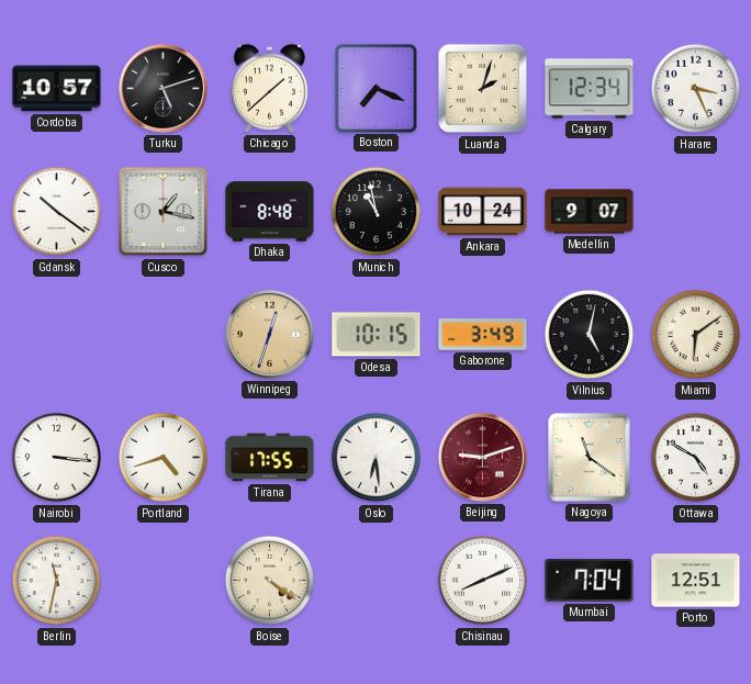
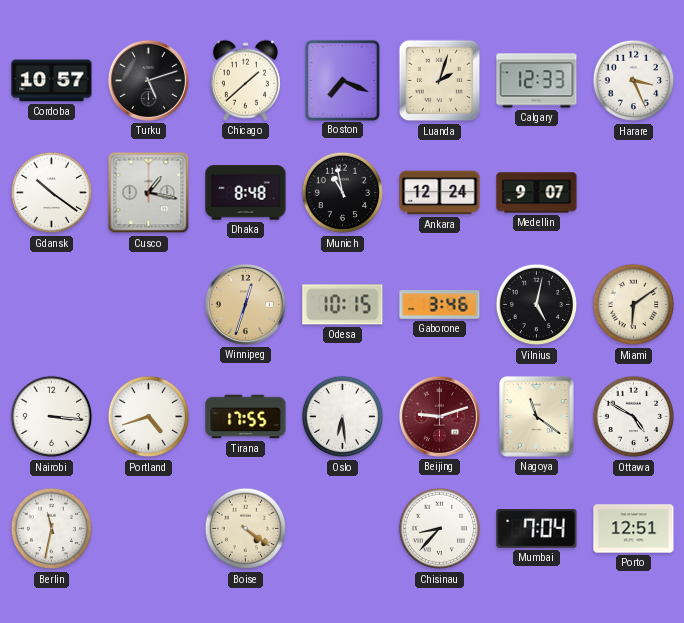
Calgary: 12:34 -> 12:33 (537, 81)
Ankara: 10:24 -> 12:24 (440, 193)
Gaborone: 3:49 -> 3:46 (440, 305)
Chisinau: 8:11 -> 8:37 (440, 529)
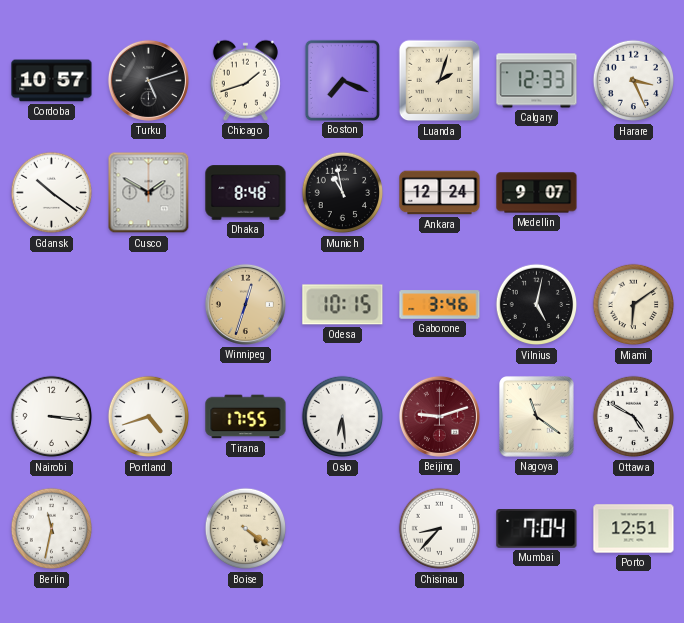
Chicago: 1:38 -> 1:42 (245, 80)
Cusco: 1:17 -> 1:50 (149, 193)
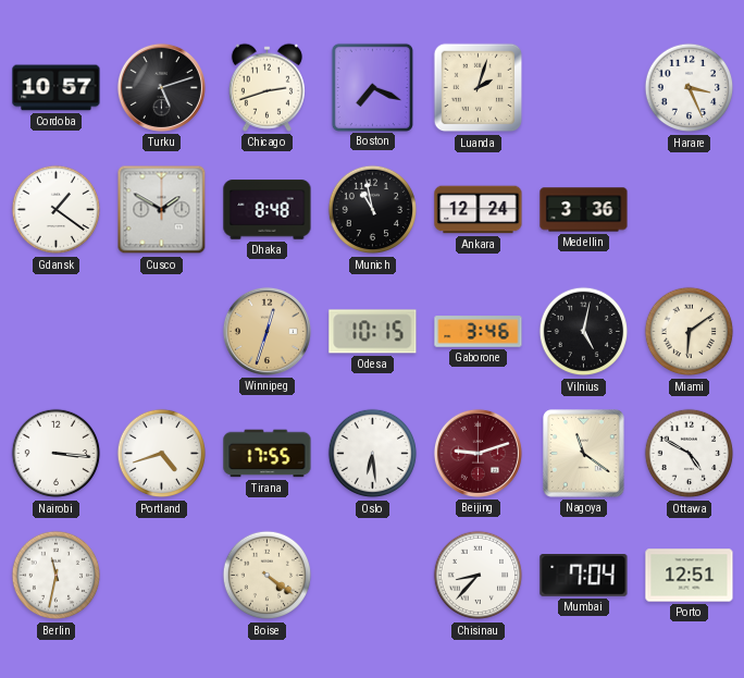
Chicago: 1:42 -> 2:42 (266, 87)
Calgary: 12:33 -> none (537, 81)
Gdansk: 10:21 -> 1:21 (57, 210)
Medellin: 9:07 -> 3:36 (584, 210)
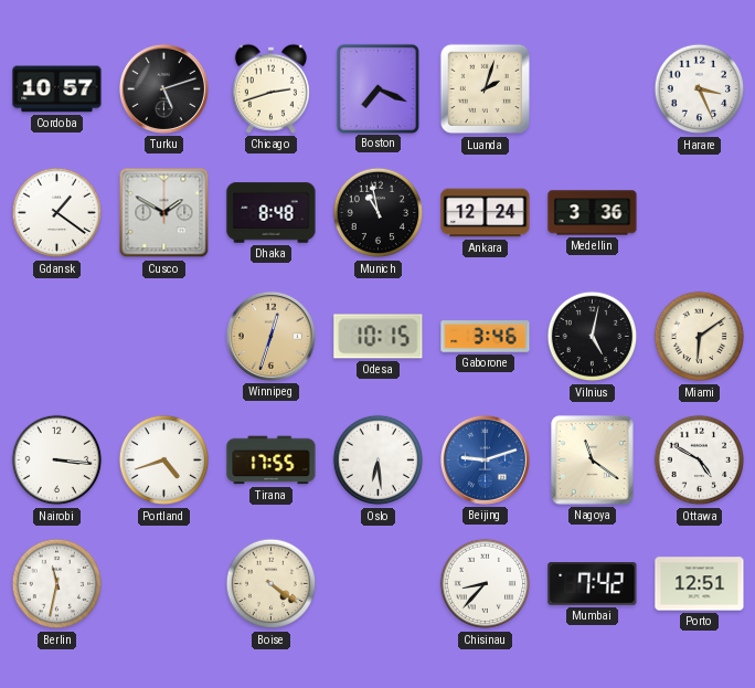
Beijing dial: burgundy -> blue (485, 459)
Mumbai: 7:04 -> 7:42 (593, 584)
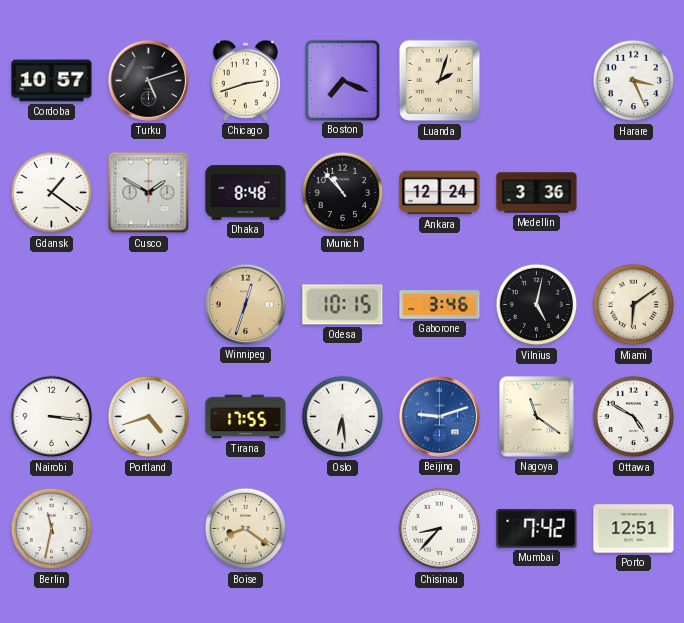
Munich: 10:58 -> 10:53 (343, 193)
Boise: 4:21 -> 8:21 (246, 529)
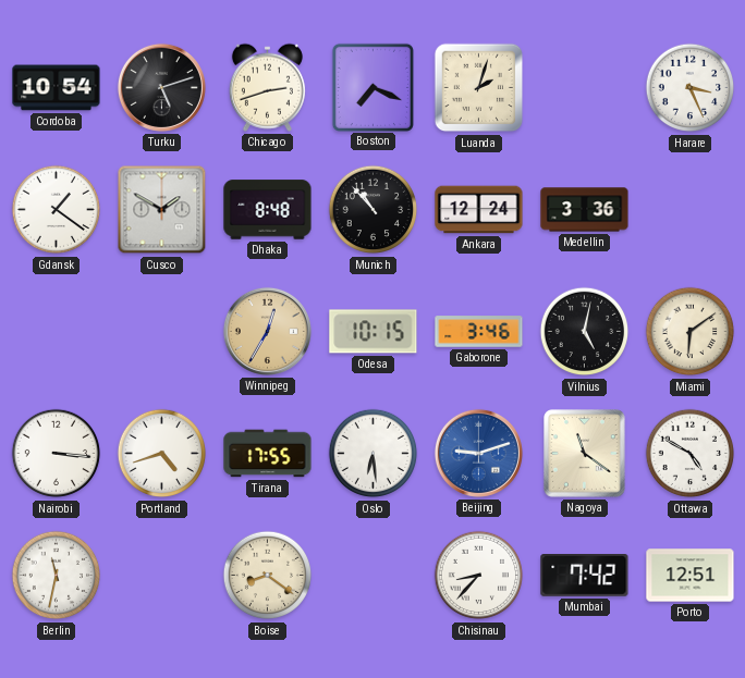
Cordoba: 10:57 -> 10:54 (57, 88)
Winnipeg: 12:33 -> 12:35 (267, 331)
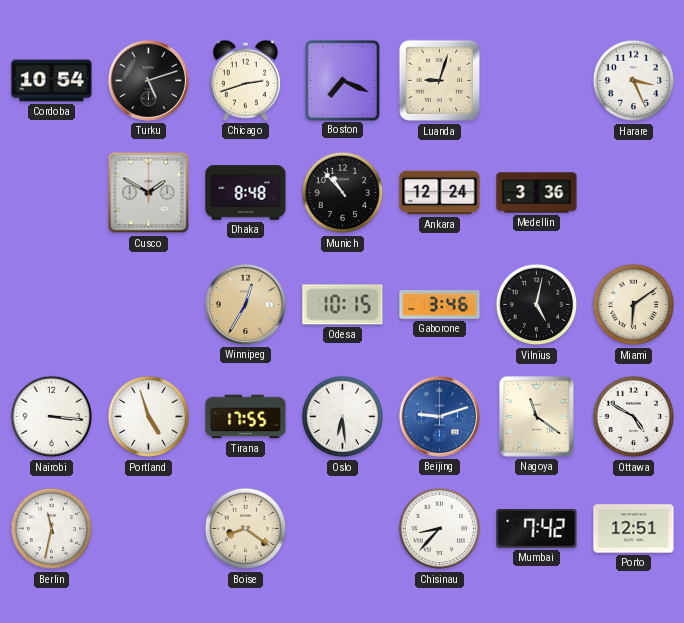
Luanda: 2:03 -> 9:03 (440, 81)
Gdansk: 1:21 -> none (57, 210)
Portland: 4:42 -> 4:57 (149, 417)
